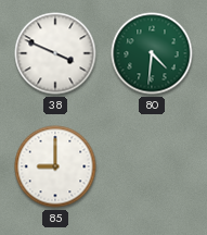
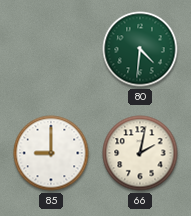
38: 3:49 -> none (55, 53)
66: none -> 2:02 (140, 153)
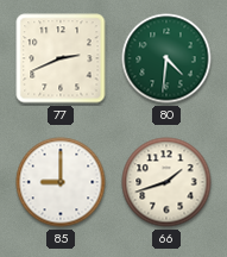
77: none -> 2:41 (61, 58)
66: 2:02 -> 1:42 (166, 182)
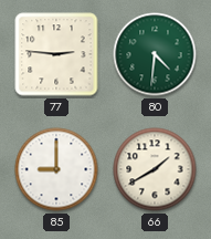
77: 2:41 -> 2:46 (56, 54)
66: 1:42 -> 1:40 (155, 169)
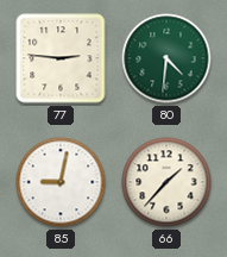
85: 9:00 -> 9:02 (61, 182)
66: 1:40 -> 1:37 (166, 182)
